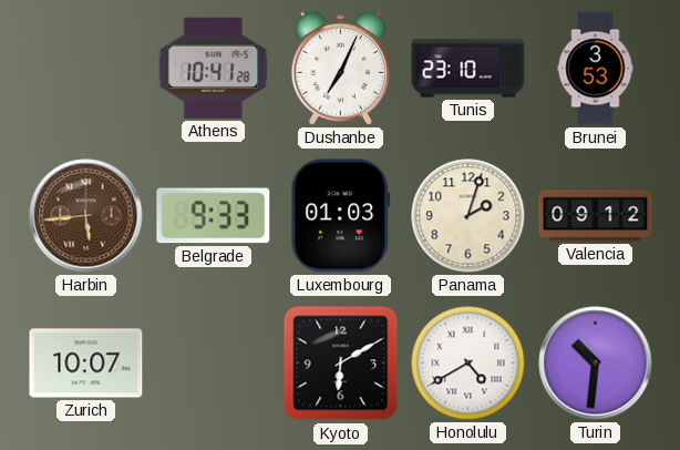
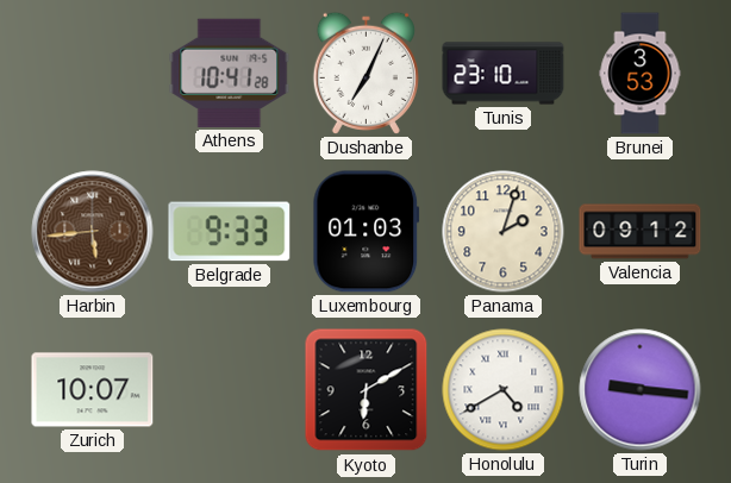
Turin: 10:31 -> 9:16 (641, 390)
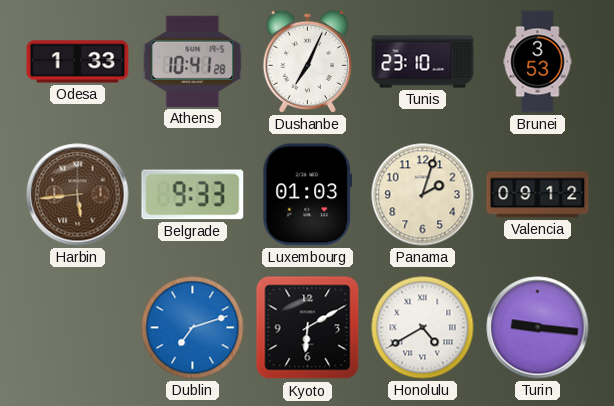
Odesa: none -> 1:33 (78, 62)
Zurich: 10:07 -> none (93, 390)
Dublin: none -> 7:12 (193, 328)
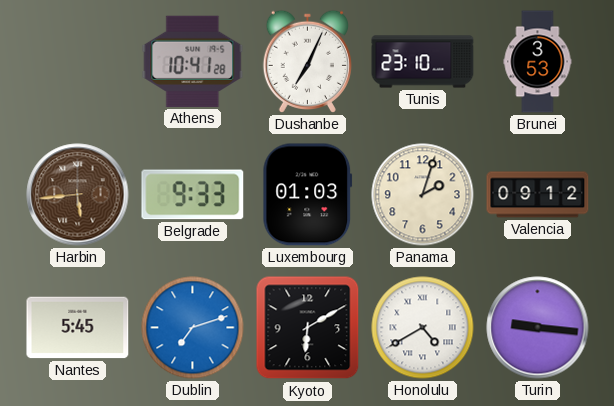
Odesa: 1:33 -> none (78, 62)
Nantes: none -> 5:45 (78, 328)
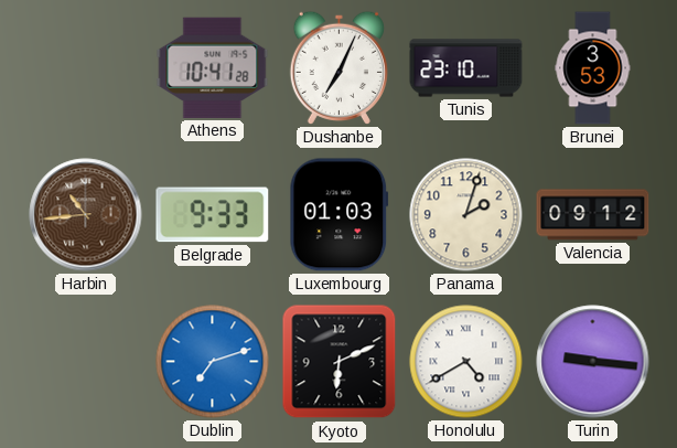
Harbin: 5:44 -> 10:44 (86, 215)
Nantes: 5:45 -> none (78, 328)
Kyoto: 6:10 -> 6:11 (340, 362)
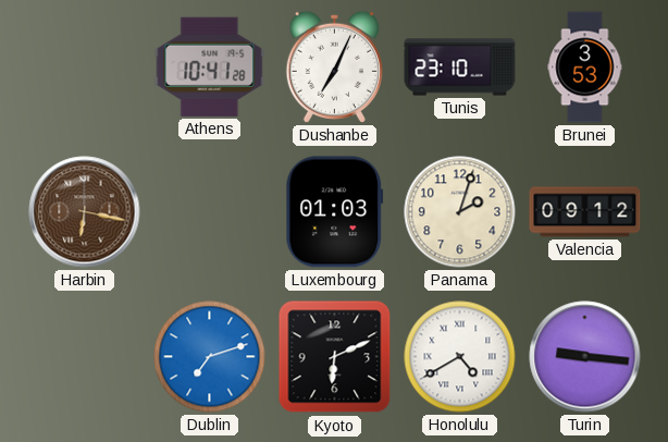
Harbin: 10:44 -> 6:17 (85, 212)
Belgrade: 9:33 -> none (213, 215)
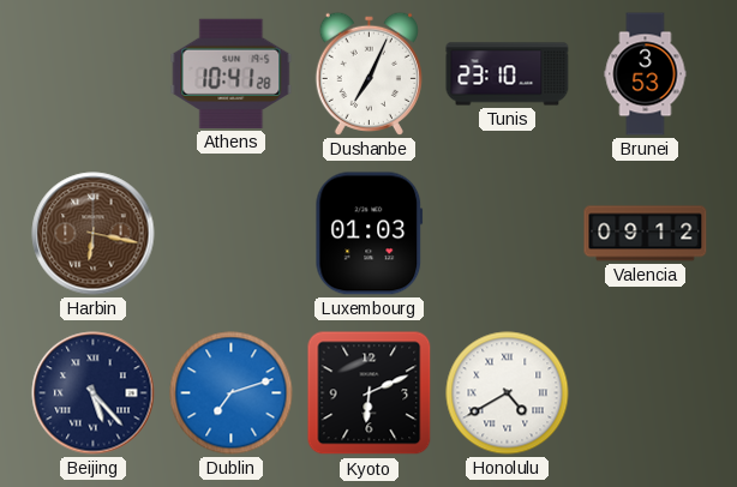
Panama: 2:03 -> none (460, 212)
Beijing: none -> 5:23 (94, 393)
Turin: 9:16 -> none (585, 357)
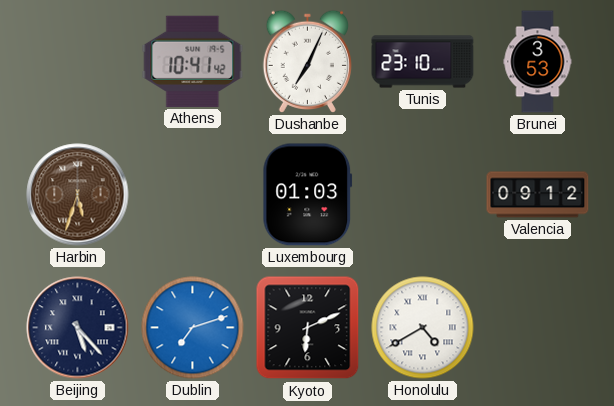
Athens: 10:41:28 -> 10:41:42 (193, 61)
Harbin: 6:17 -> 5:33 (78, 195)
